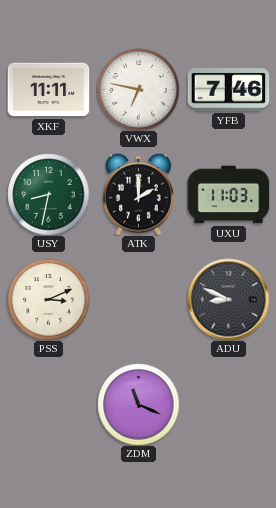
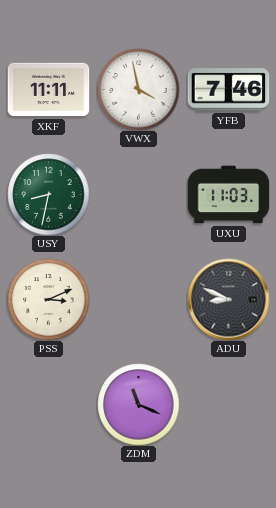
VWX: 6:47 -> 3:58 (138, 89)
ATK: 2:00 -> none (139, 194)
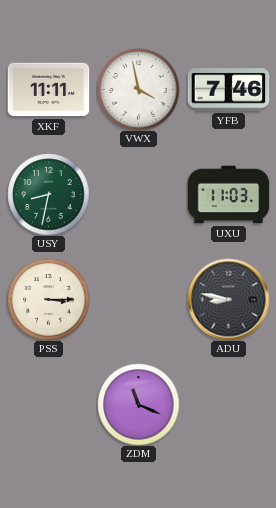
PSS: 3:11 -> 3:15 (48, 299)
ADU: 8:49 -> 8:47 (228, 299)
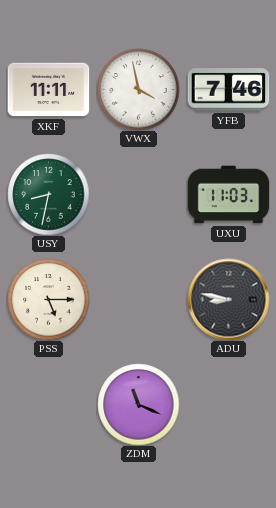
PSS: 3:15 -> 5:15 (48, 299)
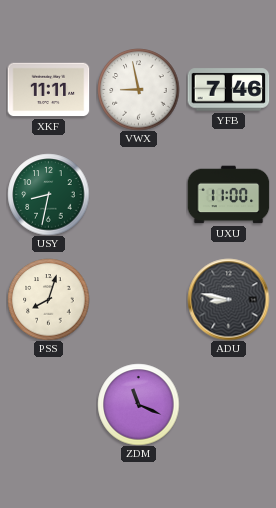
VWX: 3:58 -> 8:58 (138, 89)
UXU: 11:03 -> 11:00 (228, 195)
PSS: 5:15 -> 8:03 (48, 299)
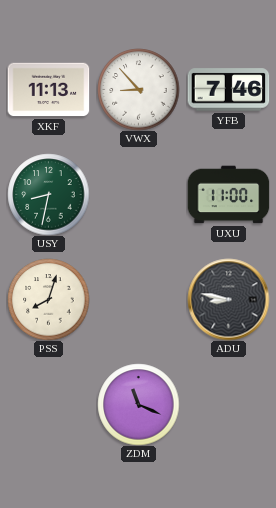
XKF: 11:11 -> 11:13 (48, 90)
VWX: 8:58 -> 8:53 (138, 89)
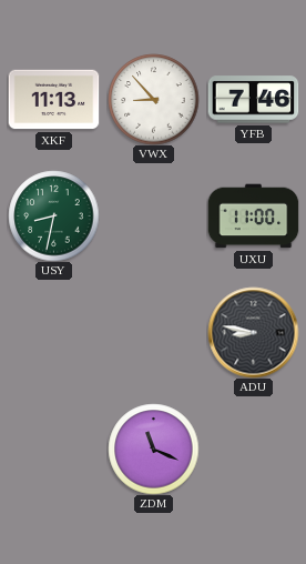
PSS: 8:03 -> none (48, 299)
